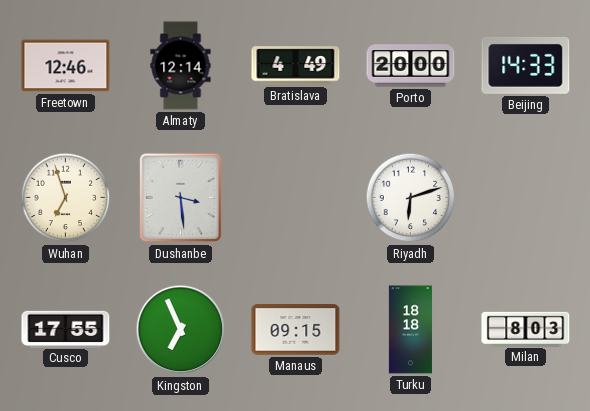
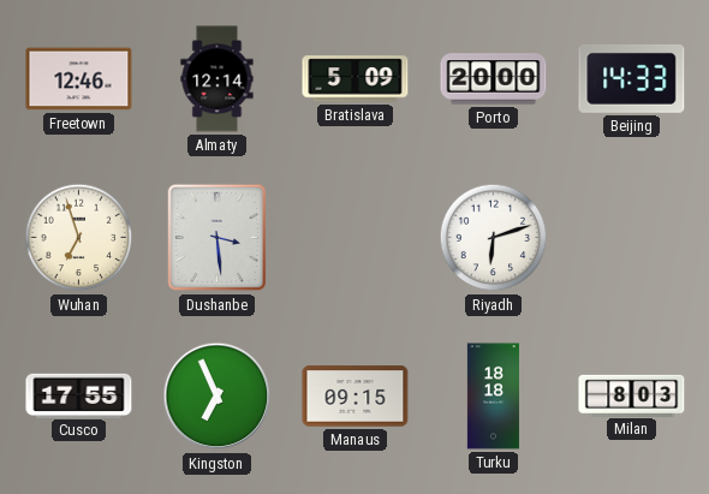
Bratislava: 4:49 -> 5:09 (356, 79)
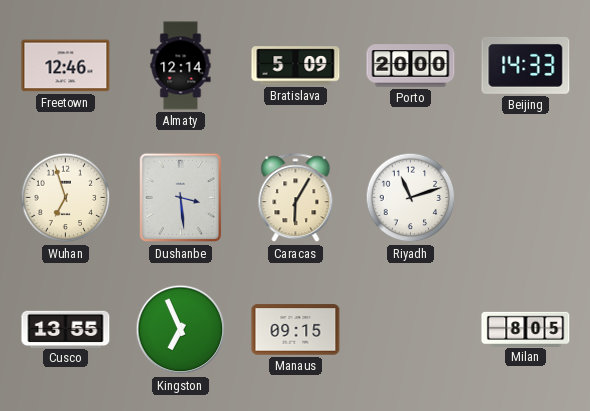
Caracas: none -> 6:05 (296, 198)
Riyadh: 6:12 -> 11:12 (411, 198)
Cusco: 17:55 -> 13:55 (66, 329)
Turku: 18:18 -> none (493, 397)
Milan: 8:03 -> 8:05 (526, 329)
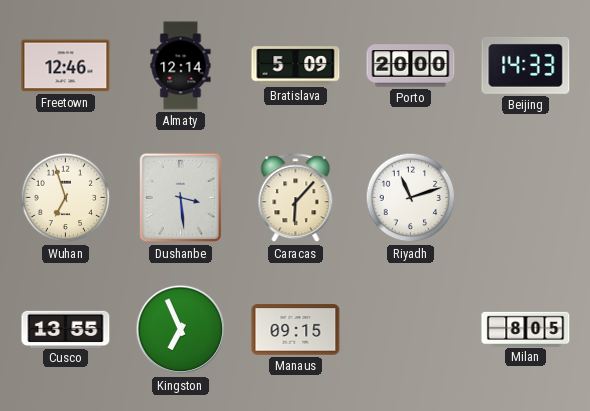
Caracas: 6:05 -> 6:07 (296, 198)
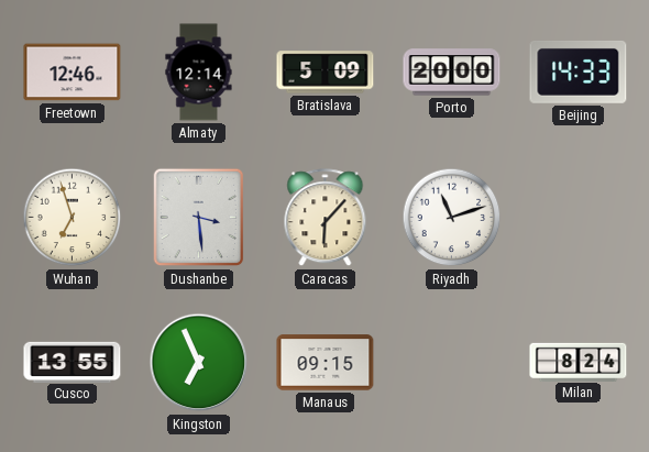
Milan: 8:05 -> 8:24 (579, 362)
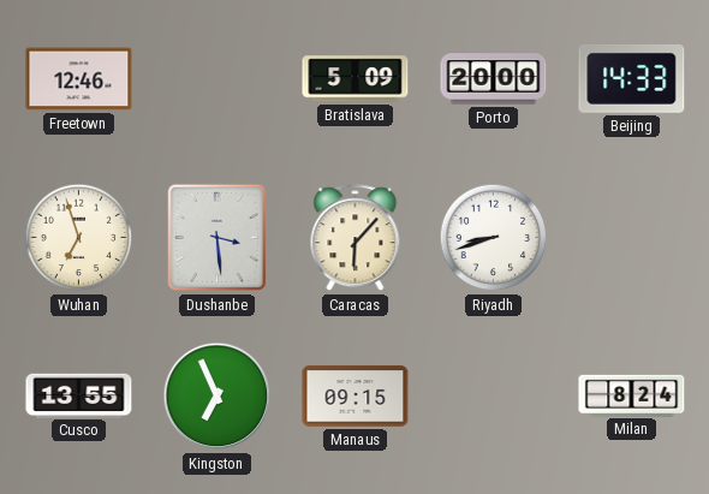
Almaty: 12:14 -> none (199, 73)
Riyadh: 11:12 -> 8:42 (494, 238)
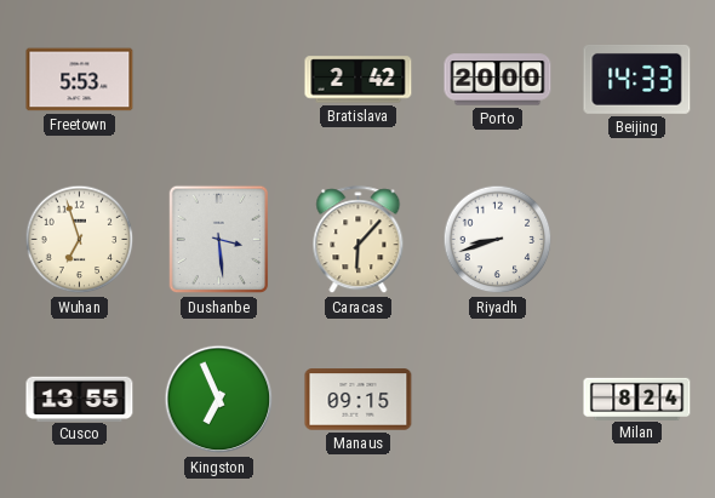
Freetown: 12:46 -> 5:53 (80, 80)
Bratislava: 5:09 -> 2:42 (359, 80)
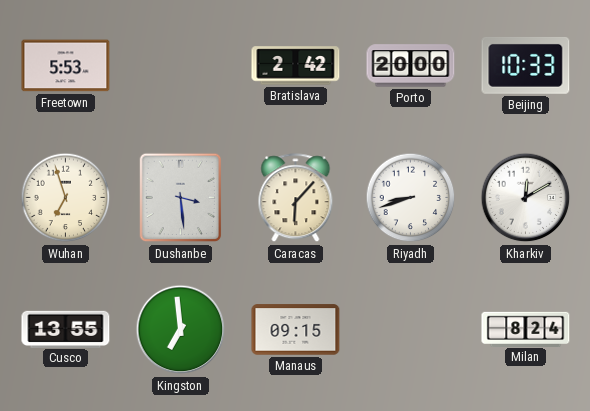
Beijing: 14:33 -> 10:33 (526, 65)
Kharkiv: none -> 12:10 (526, 198)
Kingston: 6:56 -> 6:59 (181, 330)
